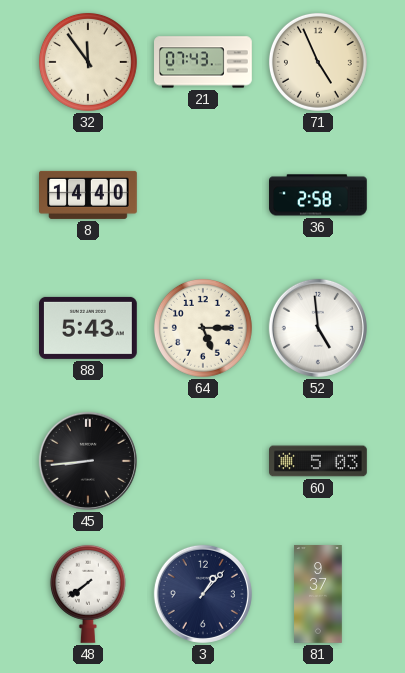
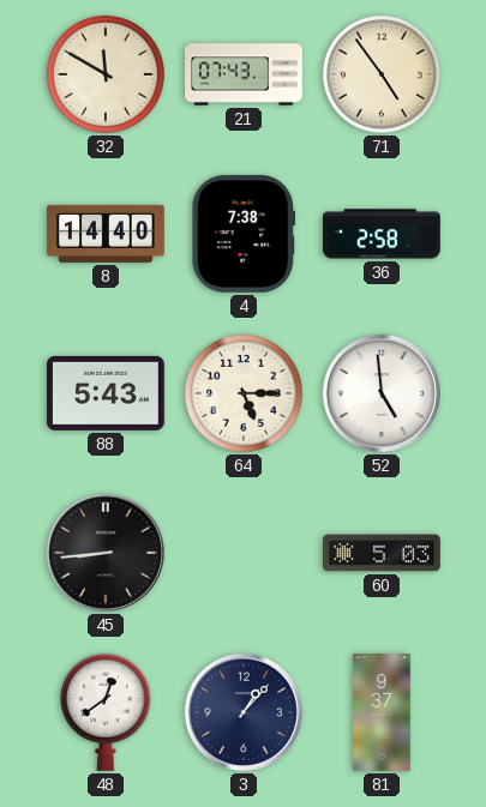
32: 11:54 -> 11:50 (106, 74)
71: 4:56 -> 4:54 (382, 74)
4: none -> 7:38 (244, 234)
48: 7:39 -> 12:39 (106, 712)
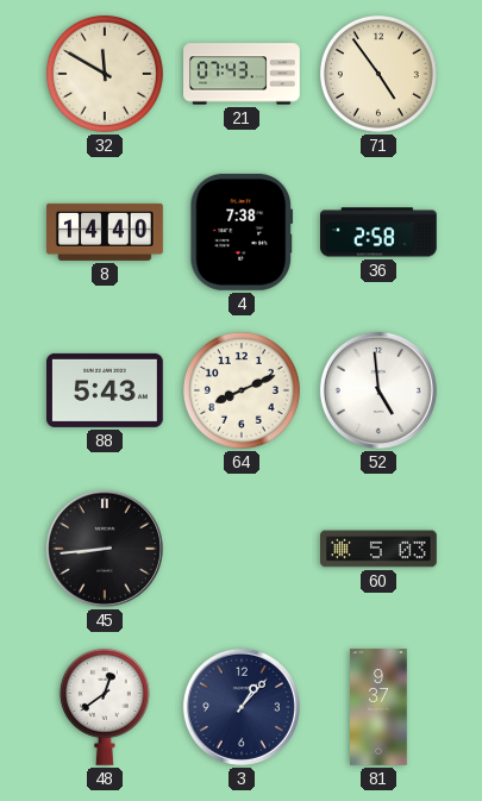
64: 5:15 -> 8:11 (242, 390)
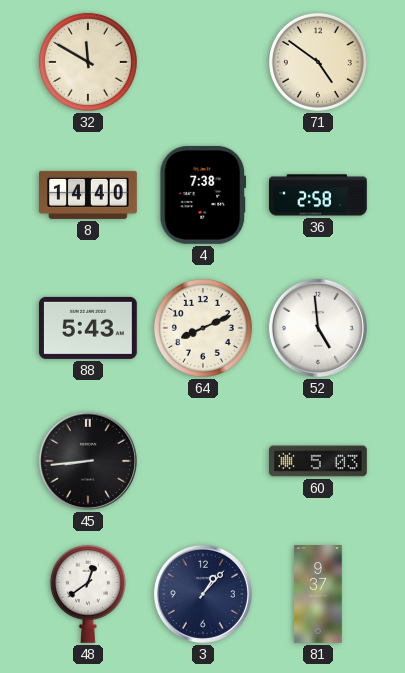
21: 07:43 -> none (243, 74)
71: 4:54 -> 4:51 (318, 62)
